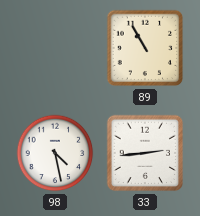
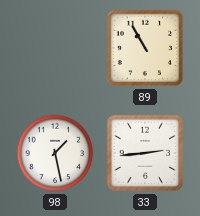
98: 4:28 -> 1:28 (55, 153)
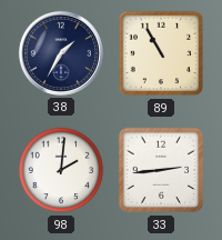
38: none -> 1:35 (61, 53)
98: 1:28 -> 2:01 (61, 170)
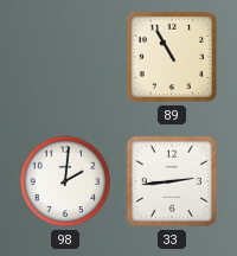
38: 1:35 -> none (61, 53)
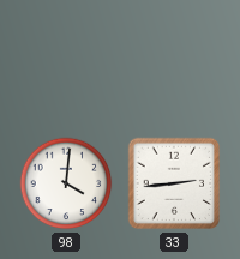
89: 10:55 -> none (172, 57)
98: 2:01 -> 4:01 (66, 183)
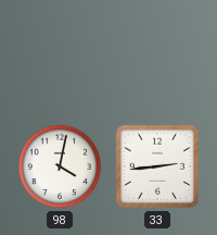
98: 4:01 -> 4:02 (60, 166)
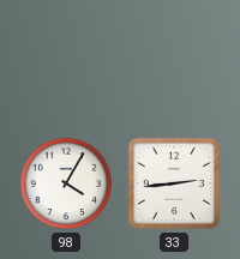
98: 4:02 -> 4:05 (66, 183)
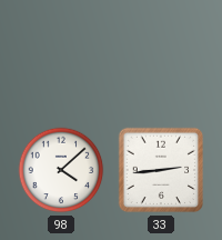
98: 4:05 -> 4:08 (61, 170)
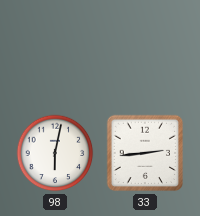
98: 4:08 -> 6:02 (55, 153)
